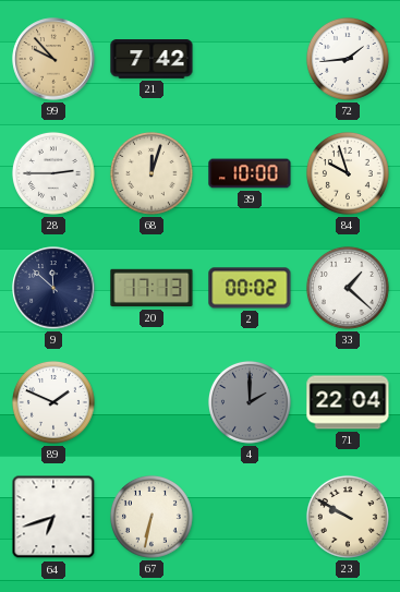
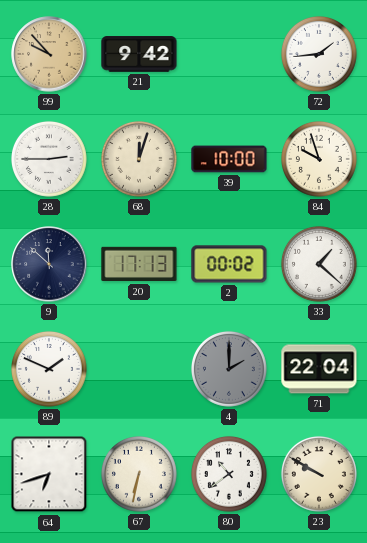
21: 7:42 -> 9:42 (139, 54)
80: none -> 10:39 (229, 474)
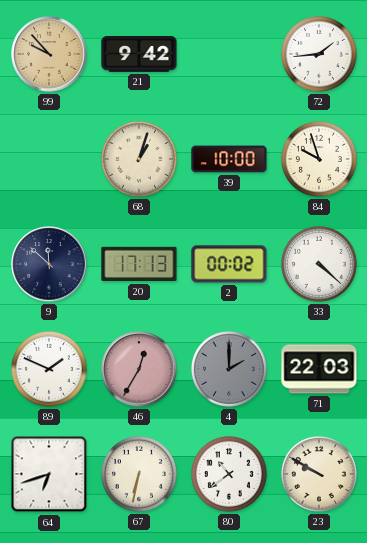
28: 2:45 -> none (49, 159)
68: 12:03 -> 1:03 (139, 159)
33: 1:22 -> 4:22 (319, 264)
46: none -> 12:35 (139, 369)
71: 22:04 -> 22:03 (319, 369)
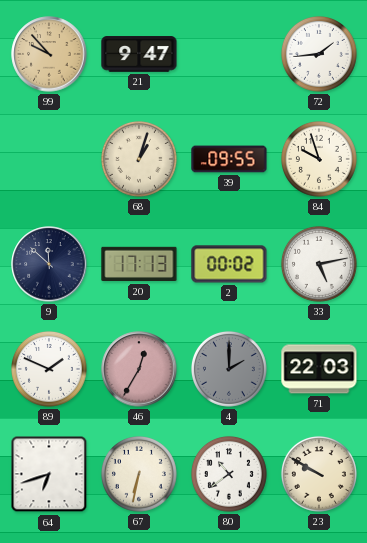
21: 9:42 -> 9:47 (139, 54)
39: 10:00 -> 09:55 (229, 159)
33: 4:22 -> 5:13 (319, 264)
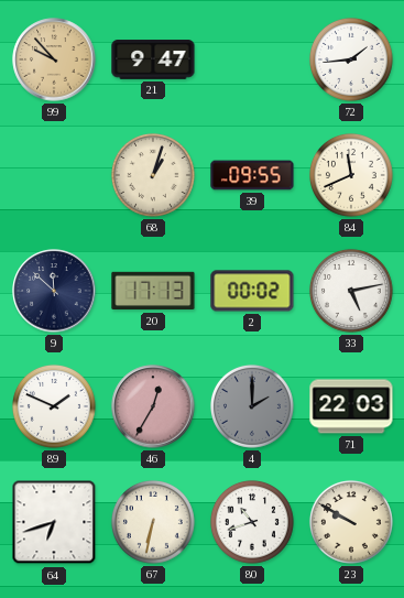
84: 9:57 -> 11:41 (351, 175)
80: 10:39 -> 10:42 (252, 522)
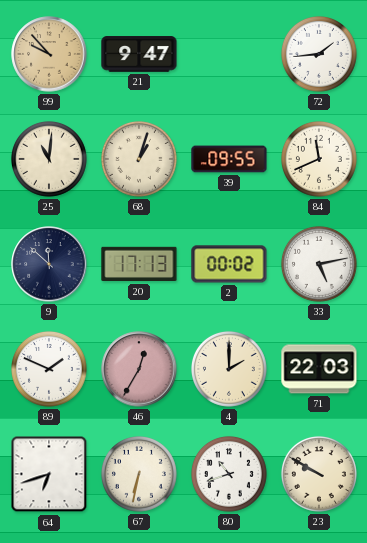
25: none -> 11:01 (49, 159)
4 dial: grey -> cream (229, 369)
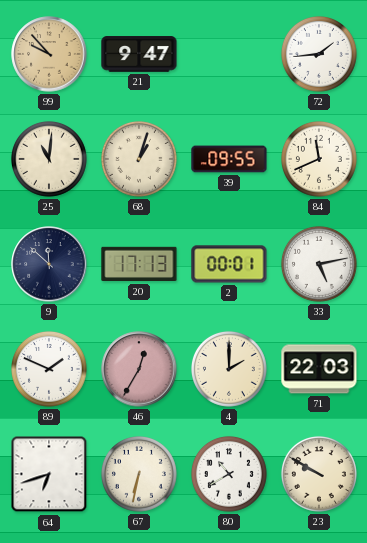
2: 00:02 -> 00:01 (229, 264)
80: 10:42 -> 10:40 (229, 474)
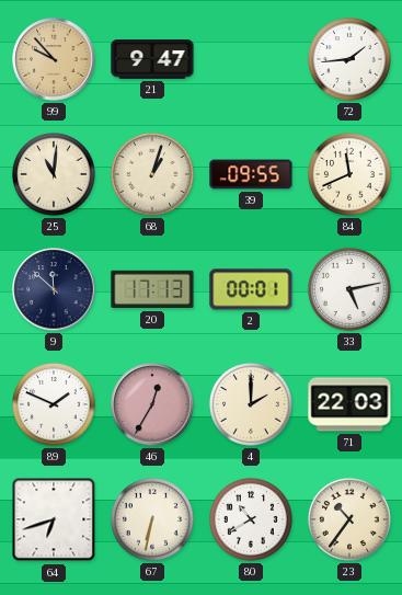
23: 9:50 -> 10:36 (349, 519)
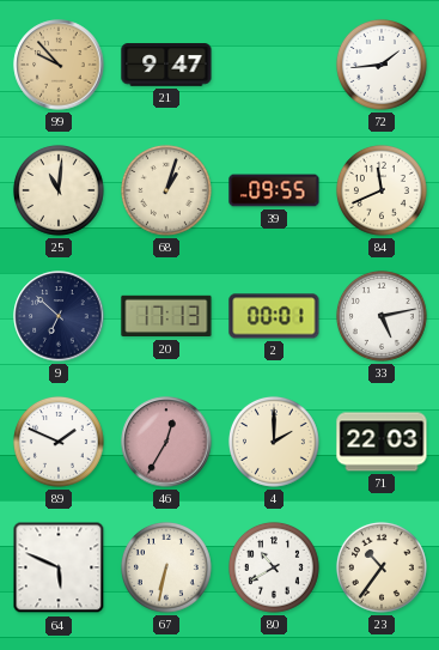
9: 11:52 -> 6:52 (59, 316)
64: 6:42 -> 5:49 (59, 567)
